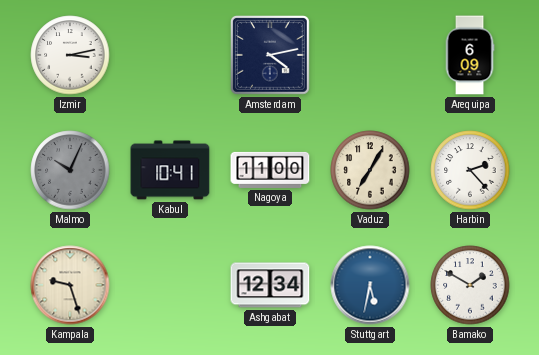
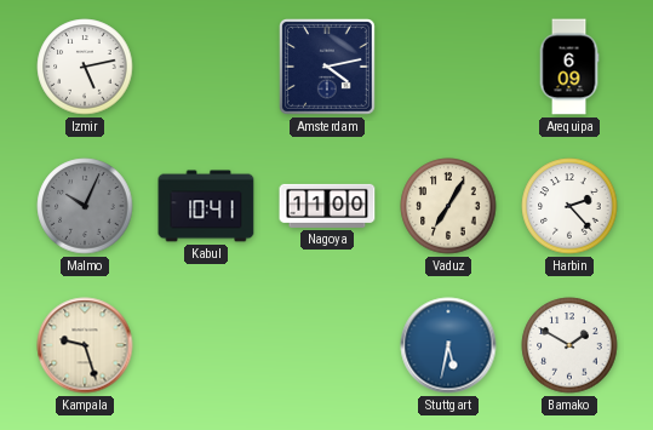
Izmir: 3:13 -> 5:13 (85, 67)
Ashgabat: 12:34 -> none (270, 285)
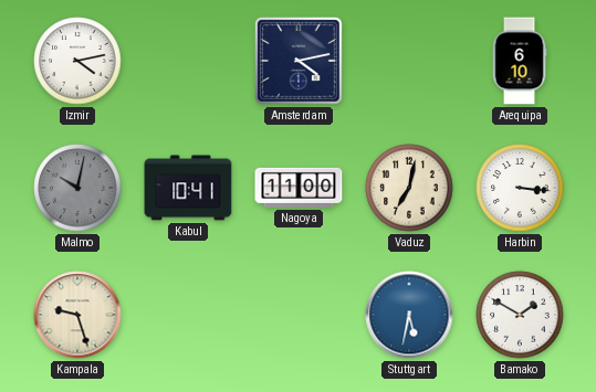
Izmir: 5:13 -> 4:13 (77, 61)
Arequipa: 6:09 -> 6:10 (520, 61)
Malmo: 10:04 -> 10:02 (77, 188)
Vaduz: 7:05 -> 7:02 (409, 188)
Harbin: 2:23 -> 3:16 (520, 188)
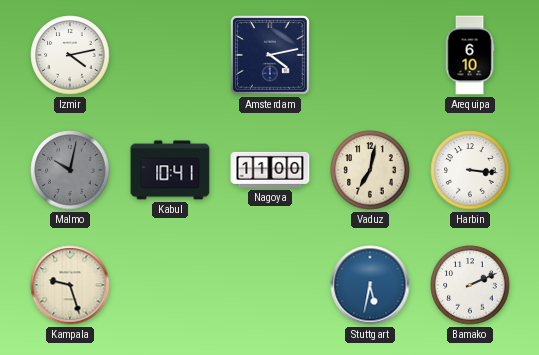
Bamako: 1:50 -> 2:11 (470, 285)
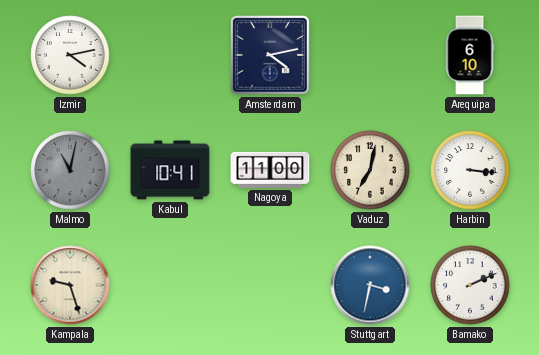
Malmo: 10:02 -> 11:02 (70, 170)
Stuttgart: 5:32 -> 3:32 (370, 285)
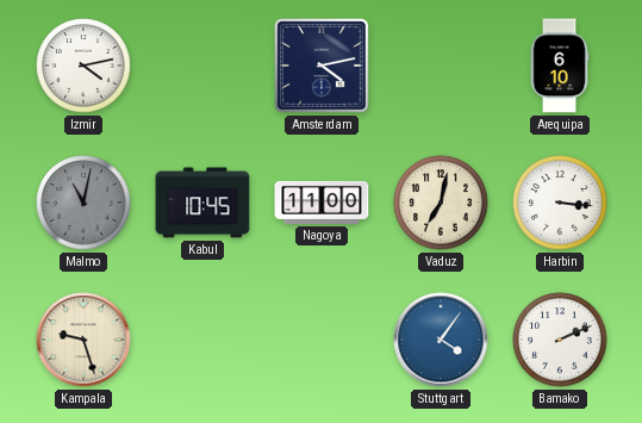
Kabul: 10:41 -> 10:45 (202, 203)
Stuttgart: 3:32 -> 4:06 (441, 340)
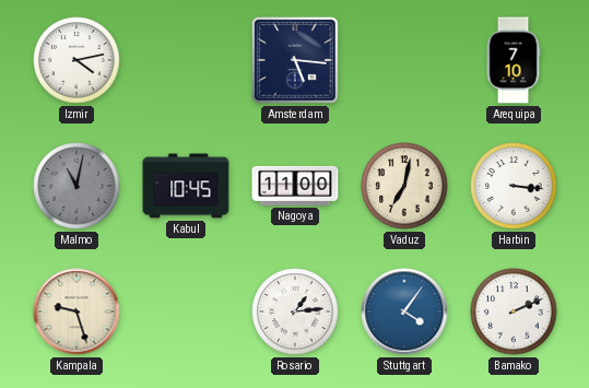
Amsterdam: 4:13 -> 5:16 (296, 61)
Arequipa: 6:10 -> 7:10 (514, 60)
Rosario: none -> 1:14 (295, 311)
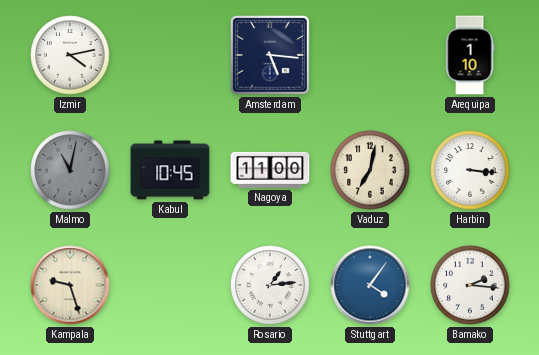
Arequipa: 7:10 -> 1:10 (470, 55)
Bamako: 2:11 -> 2:16 (470, 285)
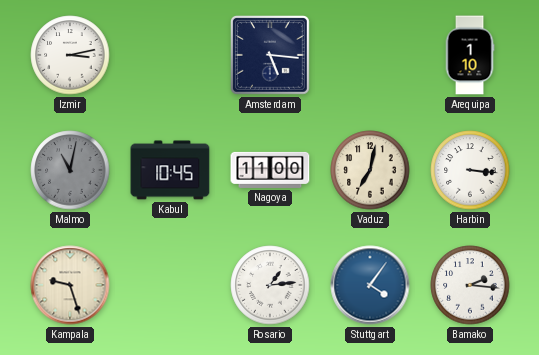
Izmir: 4:13 -> 3:13 (70, 55)
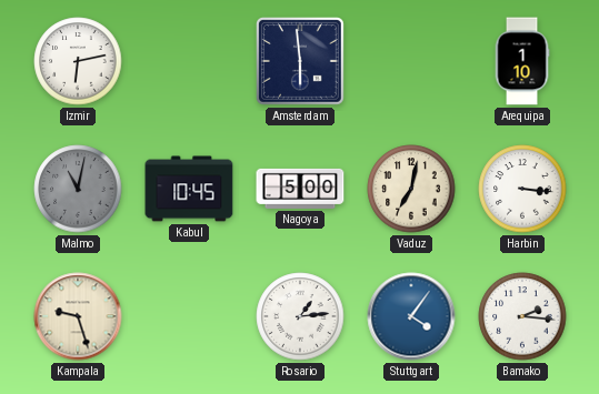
Izmir: 3:13 -> 6:13 (78, 61)
Amsterdam: 5:16 -> 5:59 (301, 62)
Nagoya: 11:00 -> 5:00 (300, 189)
